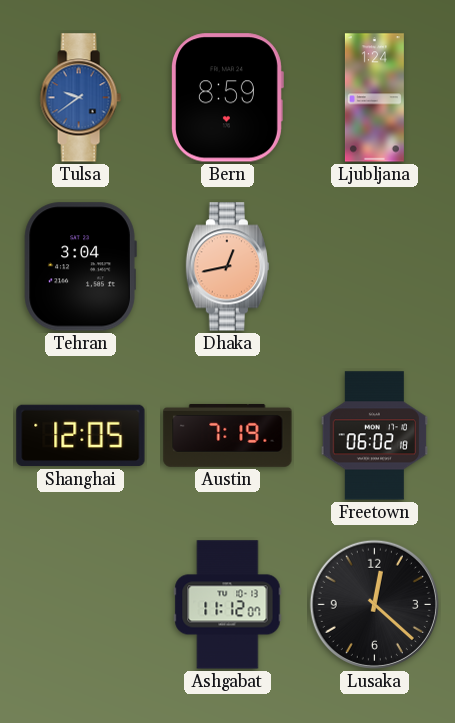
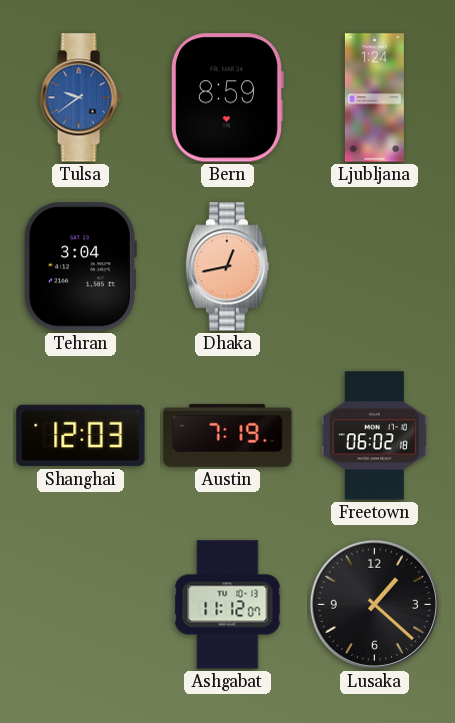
Shanghai: 12:05 -> 12:03 (81, 436)
Lusaka: 12:22 -> 1:22 (374, 604)
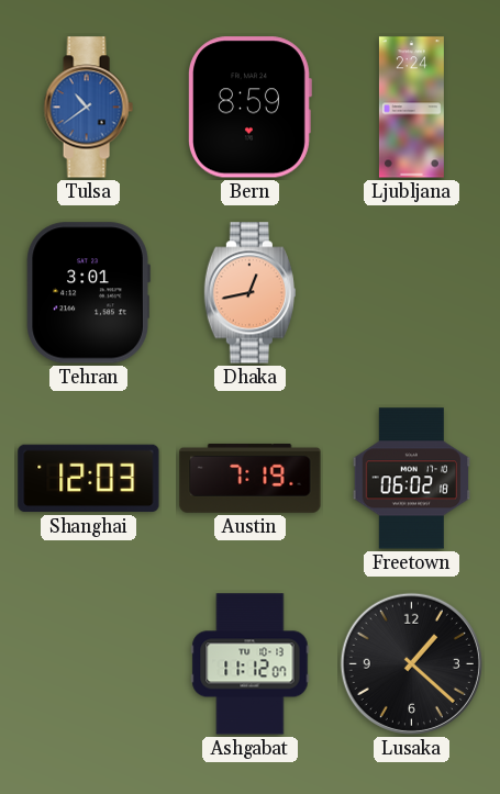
Tulsa: 9:39 -> 10:39 (88, 108)
Ljubljana: 1:24 -> 2:24 (411, 108)
Tehran: 3:04 -> 3:01 (88, 293)
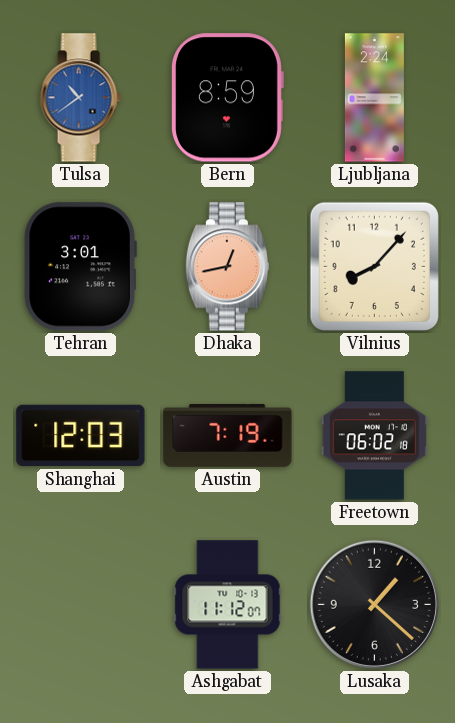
Vilnius: none -> 8:07 (374, 266)
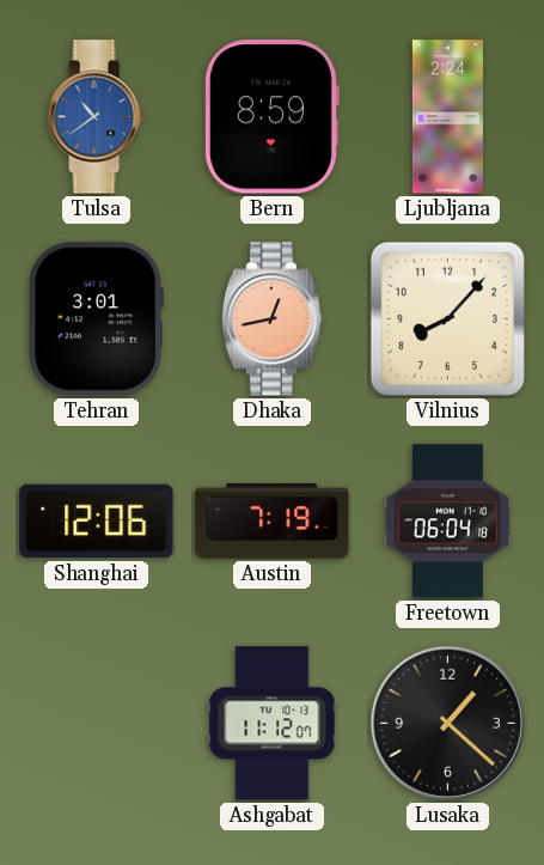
Shanghai: 12:03 -> 12:06 (97, 522)
Freetown: 06:02 -> 06:04 (447, 522)
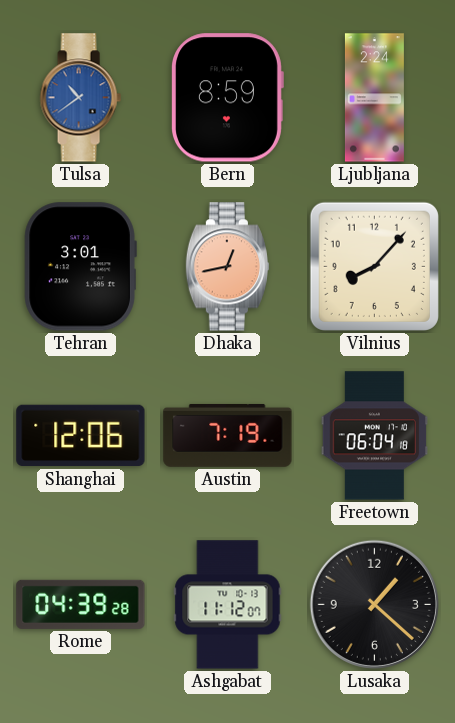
Rome: none -> 04:39 (81, 604)
